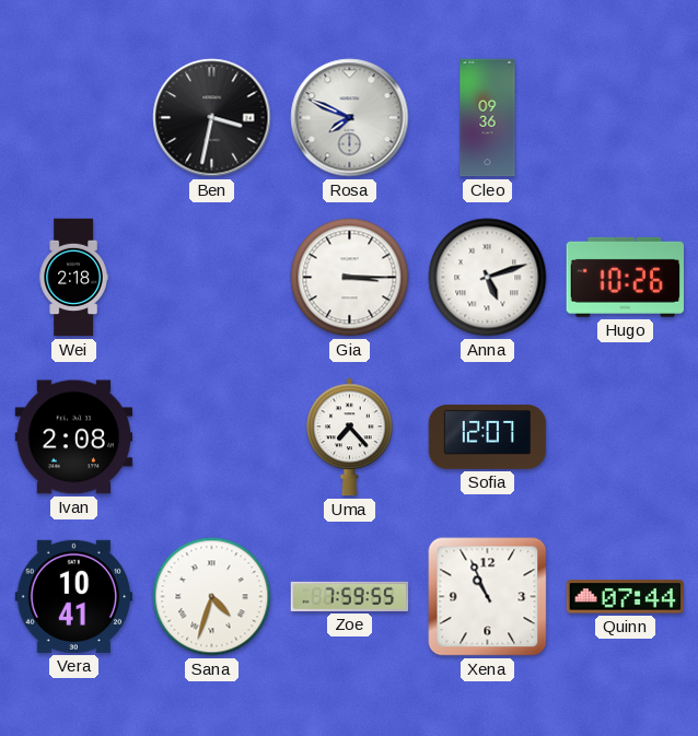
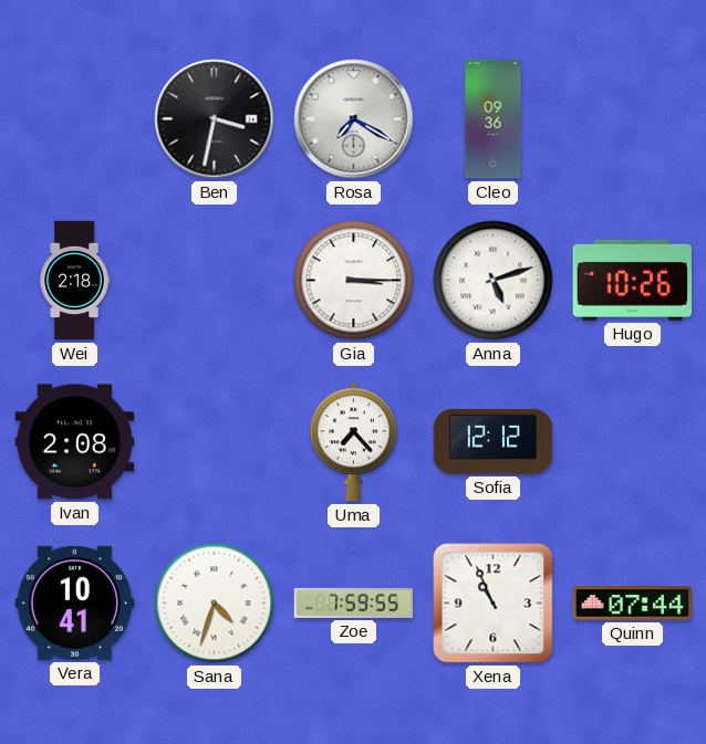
Rosa: 7:49 -> 7:20 (354, 119)
Sofia: 12:07 -> 12:12 (494, 441)
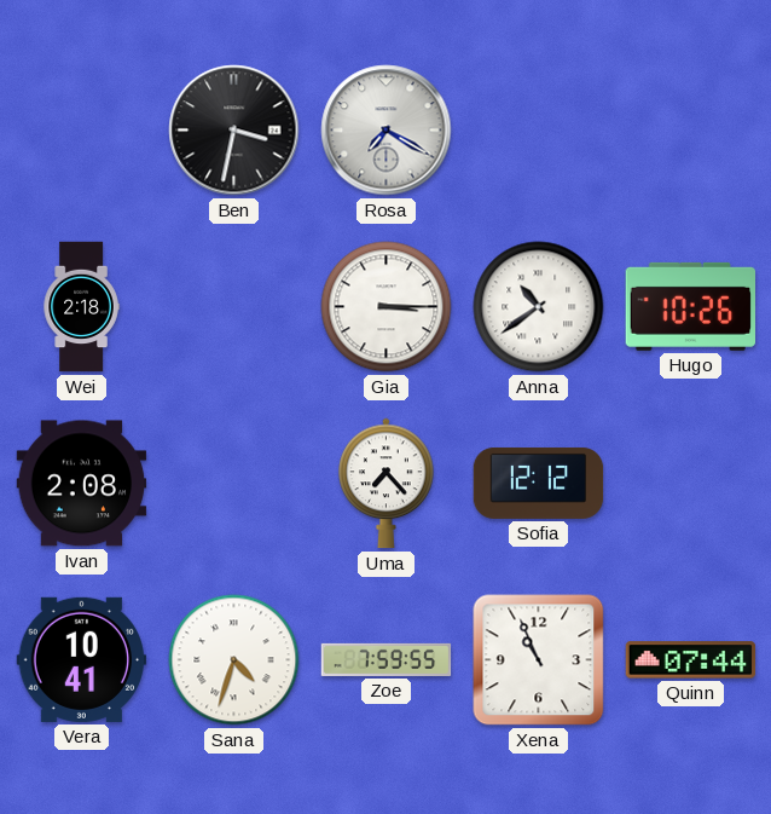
Cleo: 09:36 -> none (494, 119)
Anna: 5:12 -> 10:39 (539, 307)
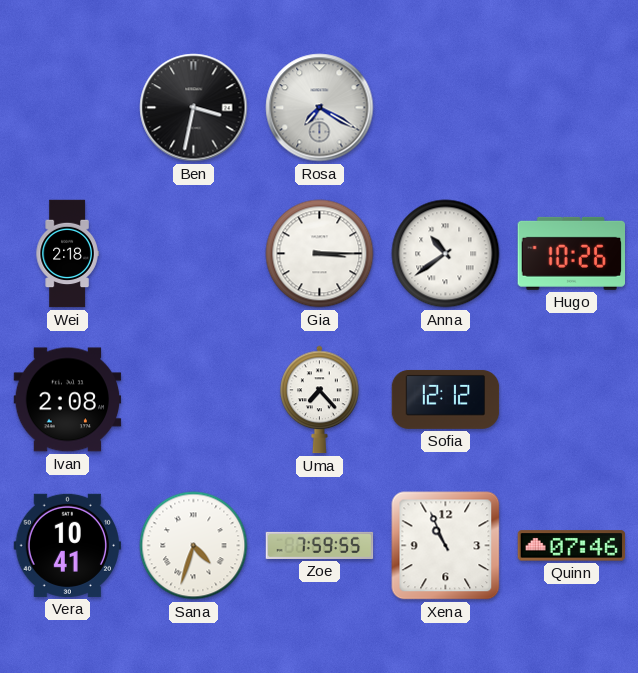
Quinn: 07:44 -> 07:46 (572, 546)
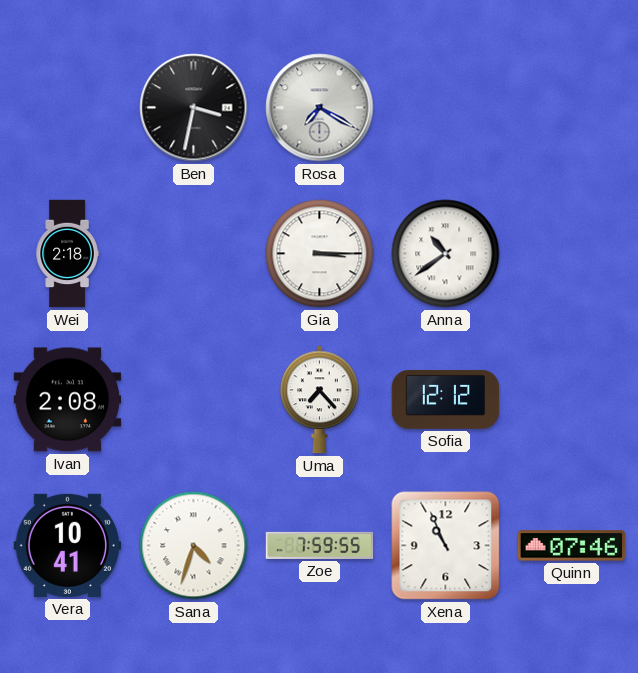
Hugo: 10:26 -> none (571, 253)
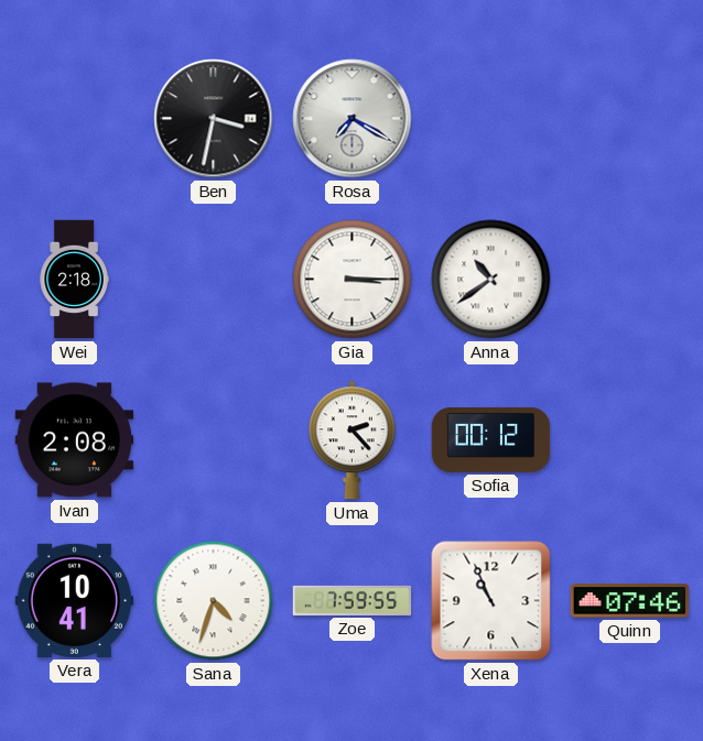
Uma: 7:23 -> 2:23 (353, 440)
Sofia: 12:12 -> 00:12 (491, 439)
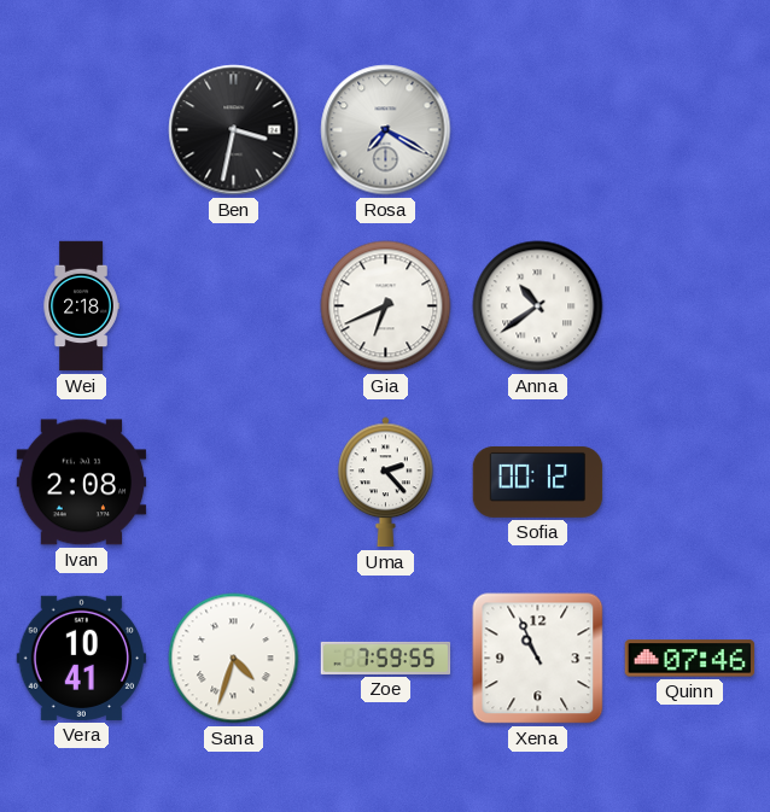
Gia: 3:15 -> 6:41 (386, 306)
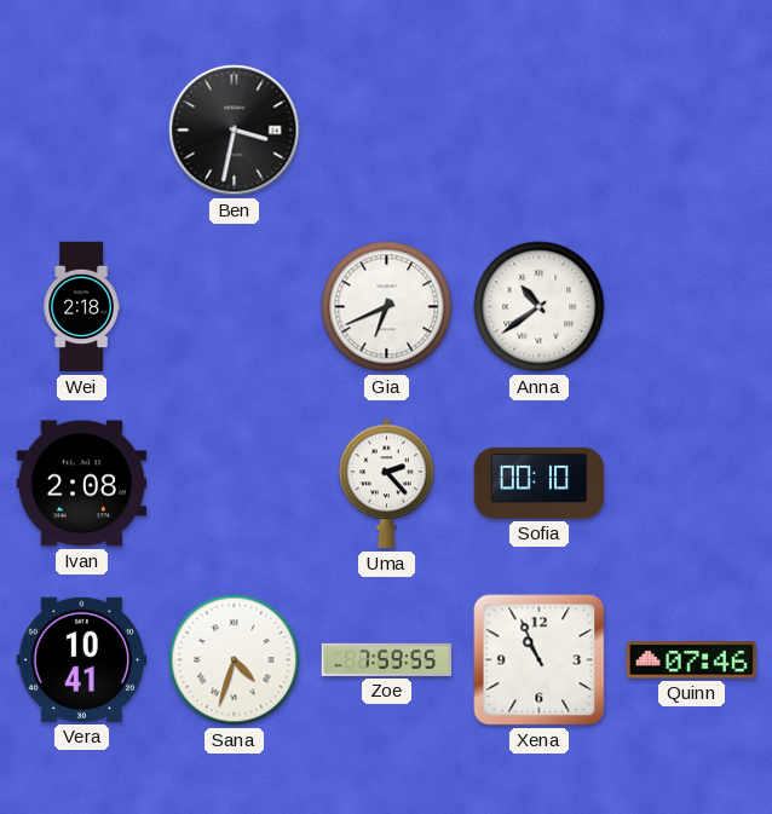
Rosa: 7:20 -> none (386, 130)
Sofia: 00:12 -> 00:10 (540, 483)
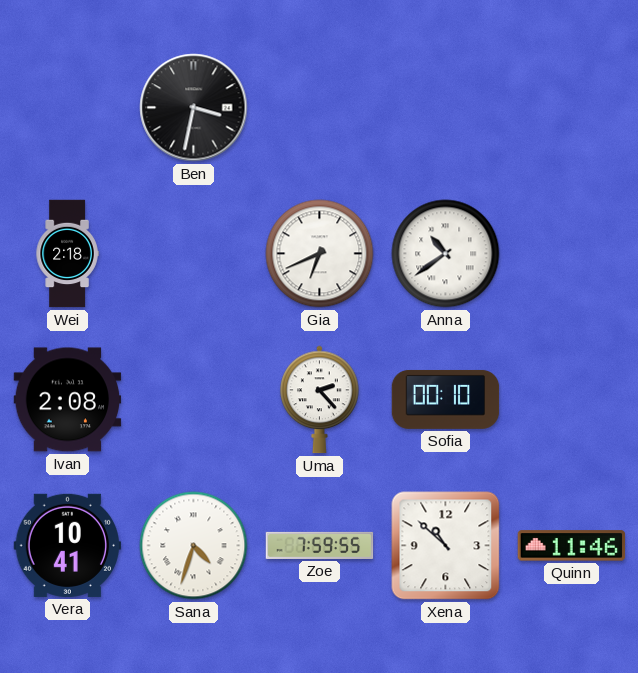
Xena: 10:56 -> 10:52 (446, 546)
Quinn: 07:46 -> 11:46 (572, 546)
